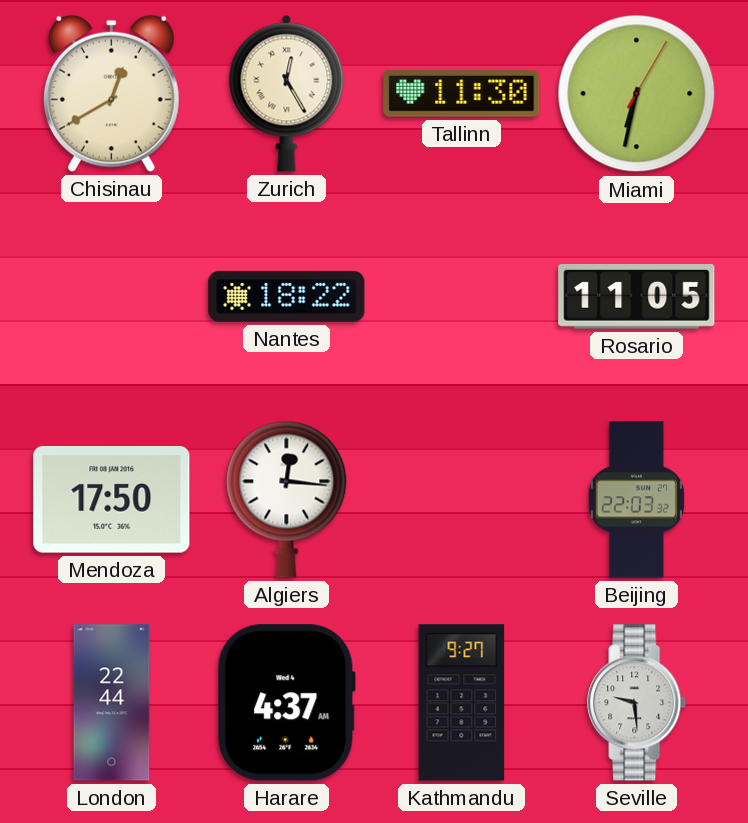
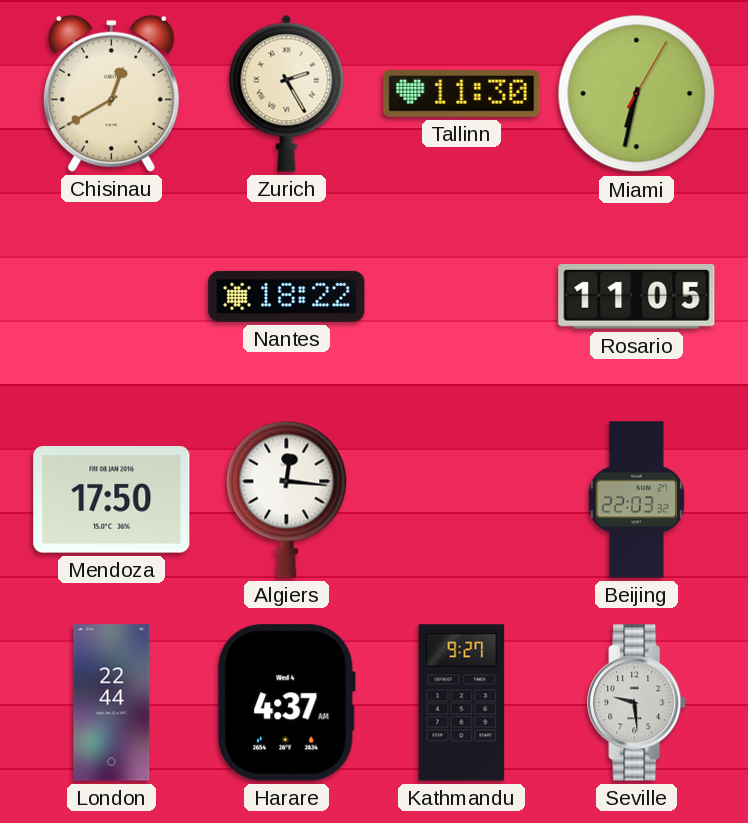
Zurich: 12:25 -> 2:25 (287, 93)
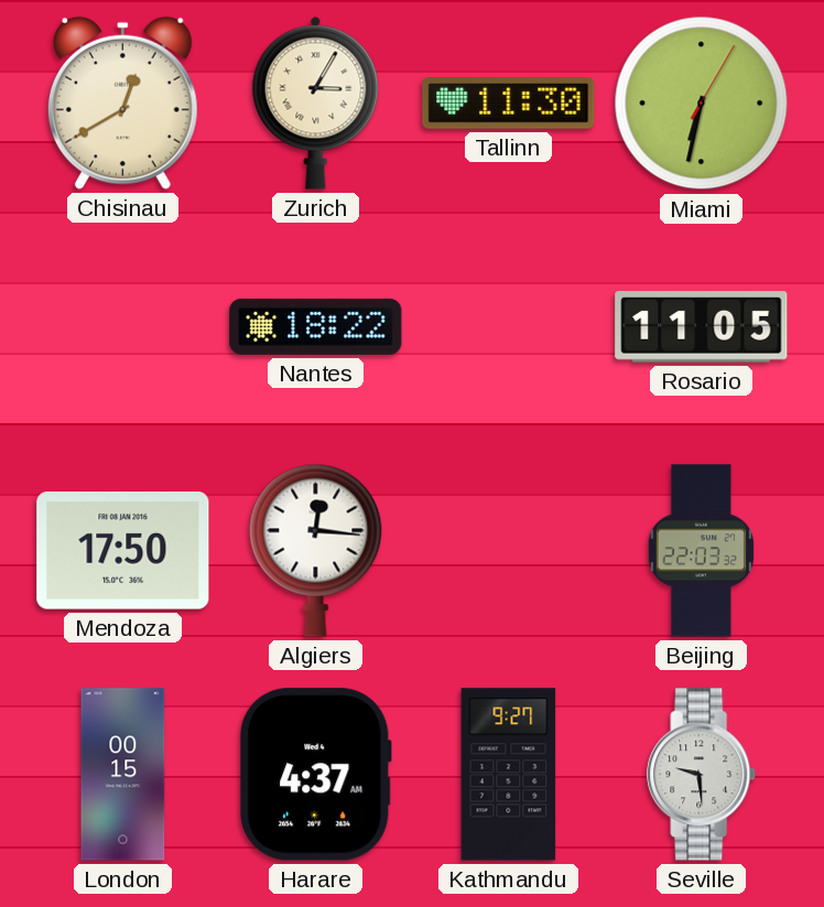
Zurich: 2:25 -> 3:05 (316, 102)
London: 22:44 -> 00:15 (123, 775)
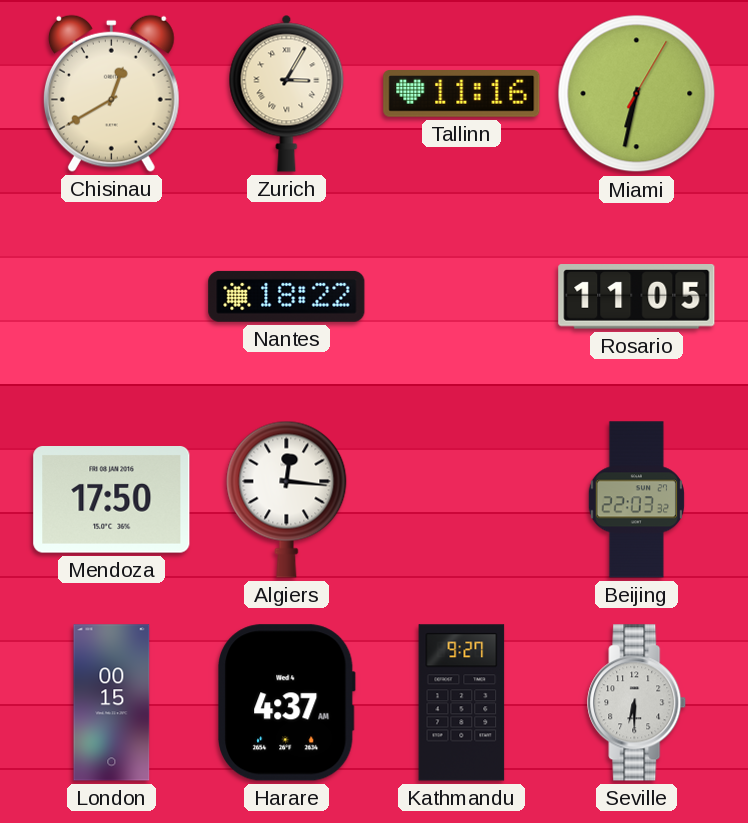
Tallinn: 11:30 -> 11:16 (462, 94)
Seville: 9:29 -> 6:30 (637, 703)
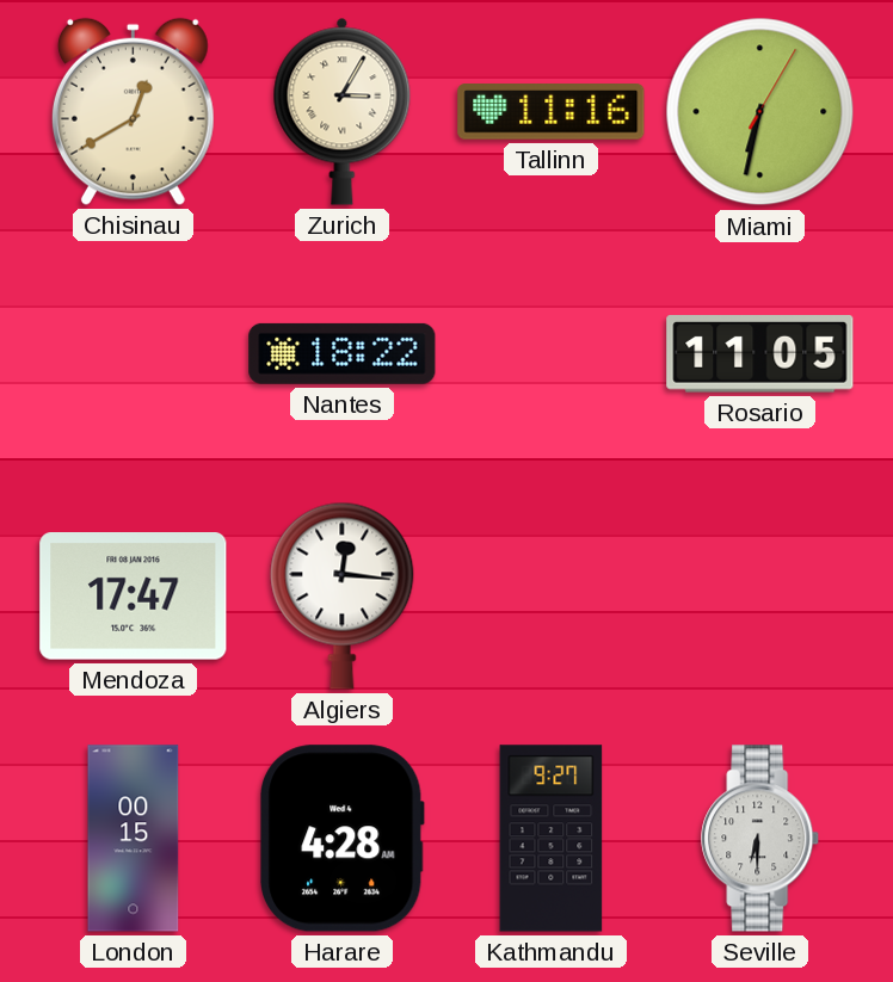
Mendoza: 17:50 -> 17:47 (134, 597)
Beijing: 22:03 -> none (636, 500)
Harare: 4:37 -> 4:28 (343, 839)
